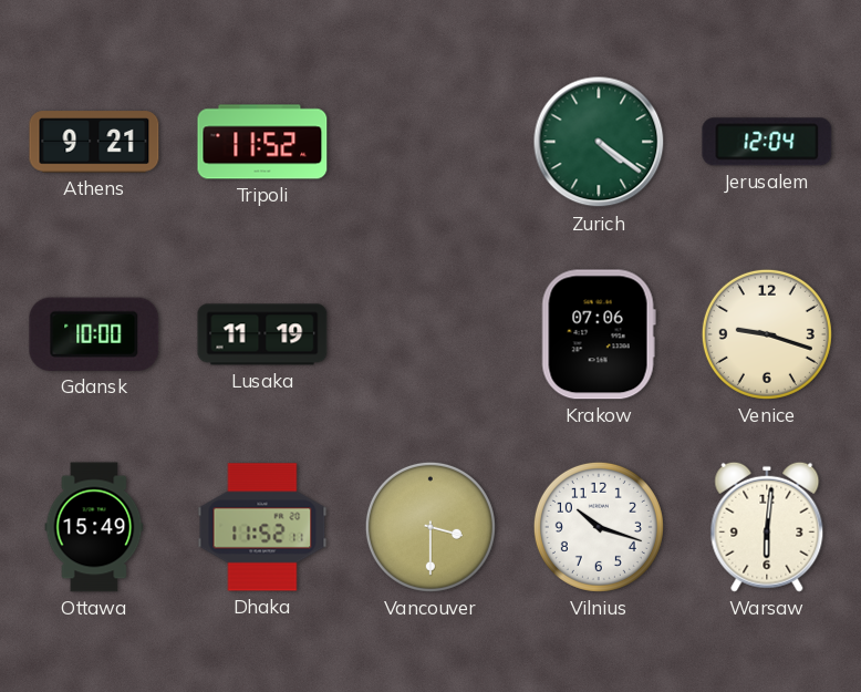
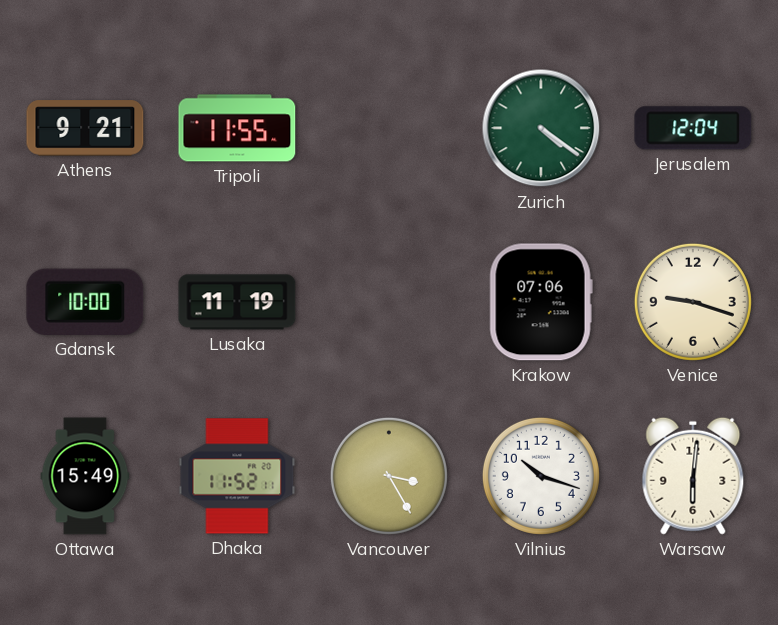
Tripoli: 11:52 -> 11:55 (237, 128)
Vancouver: 3:30 -> 3:25 (389, 476)
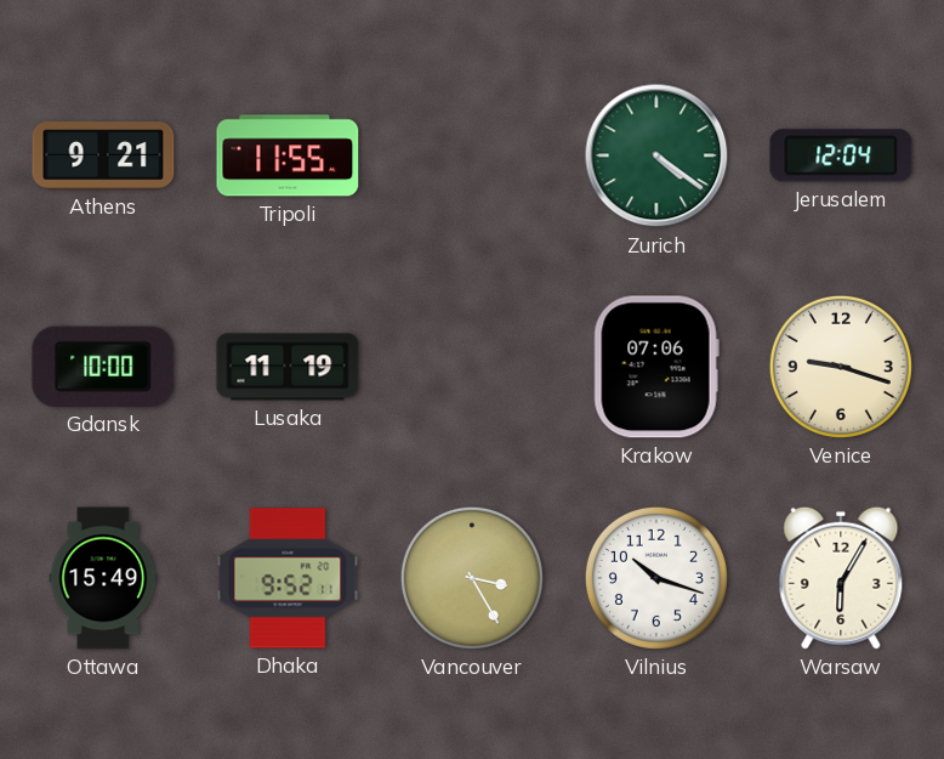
Dhaka: 11:52 -> 9:52 (288, 578)
Warsaw: 6:01 -> 6:05 (841, 578)
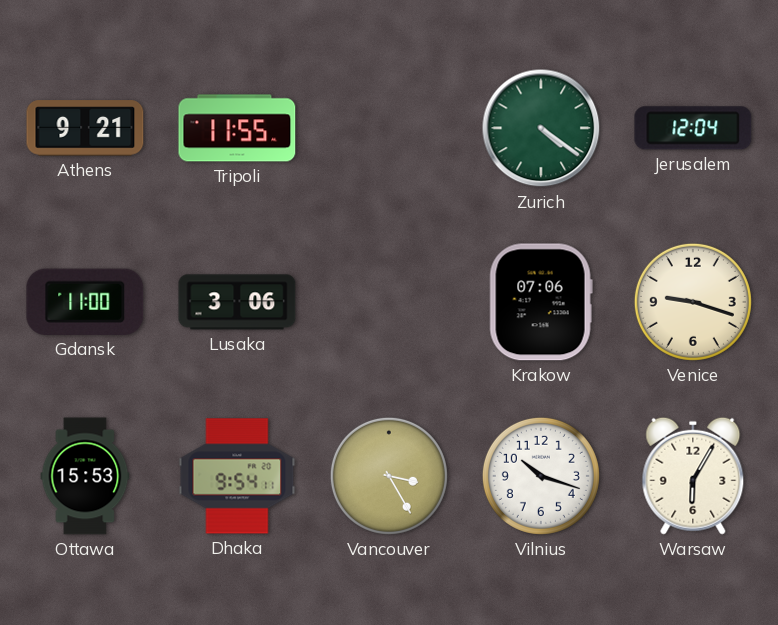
Gdansk: 10:00 -> 11:00 (85, 302)
Lusaka: 11:19 -> 3:06 (237, 302)
Ottawa: 15:49 -> 15:53 (85, 476)
Dhaka: 9:52 -> 9:54 (237, 476)
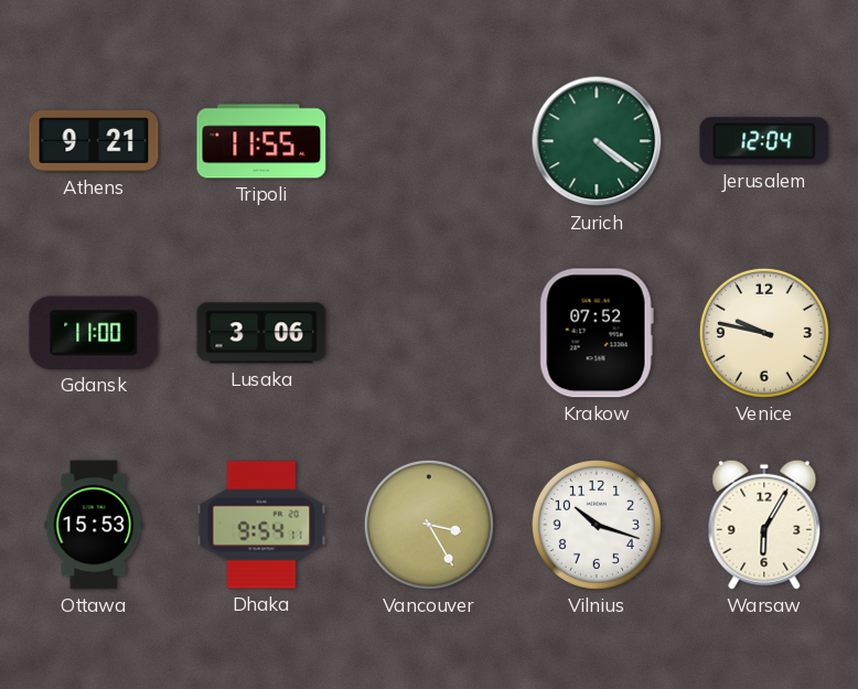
Krakow: 07:06 -> 07:52 (597, 333)
Venice: 9:18 -> 9:47 (764, 333)
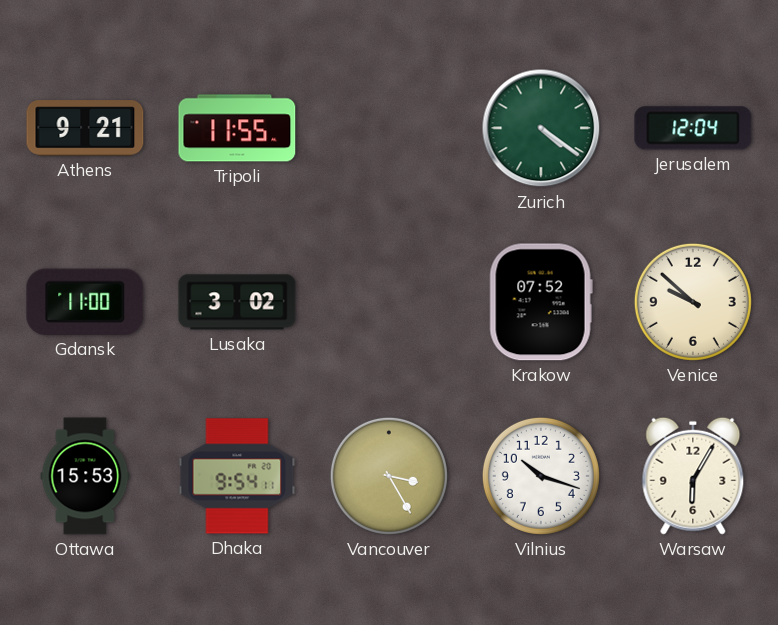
Lusaka: 3:06 -> 3:02 (237, 302)
Venice: 9:47 -> 9:52 (693, 302)
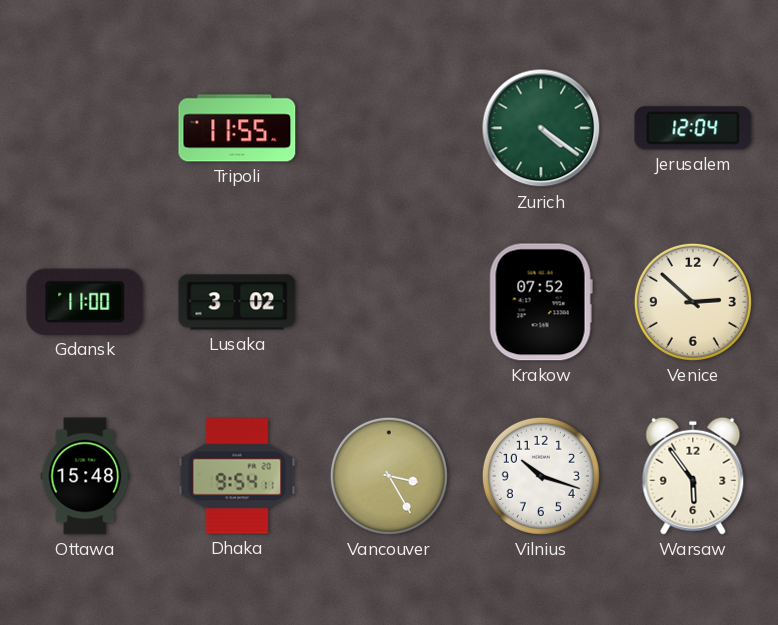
Athens: 9:21 -> none (85, 128)
Venice: 9:52 -> 2:52 (693, 302)
Ottawa: 15:53 -> 15:48 (85, 476)
Warsaw: 6:05 -> 5:54 (693, 476)
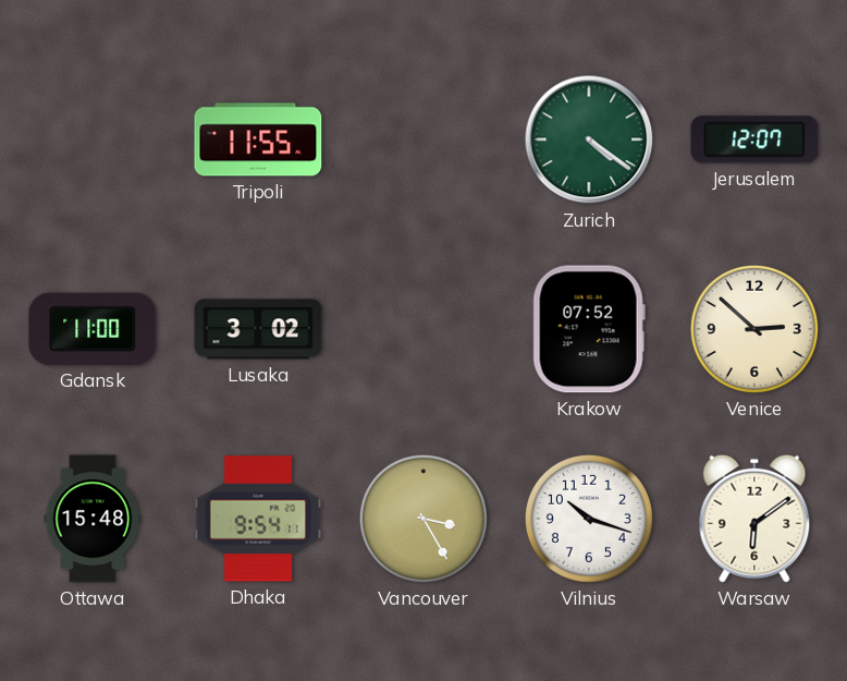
Jerusalem: 12:04 -> 12:07 (754, 139)
Warsaw: 5:54 -> 6:09 (754, 519)
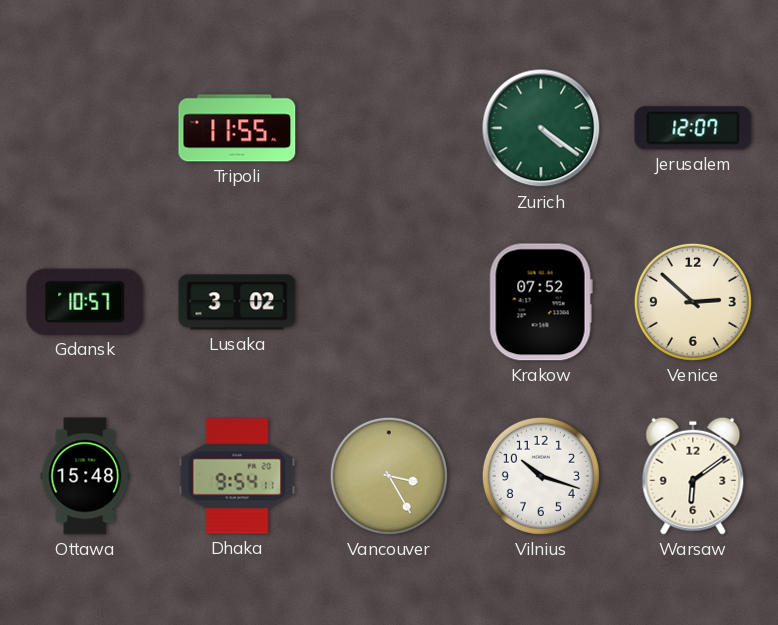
Gdansk: 11:00 -> 10:57 (85, 302)
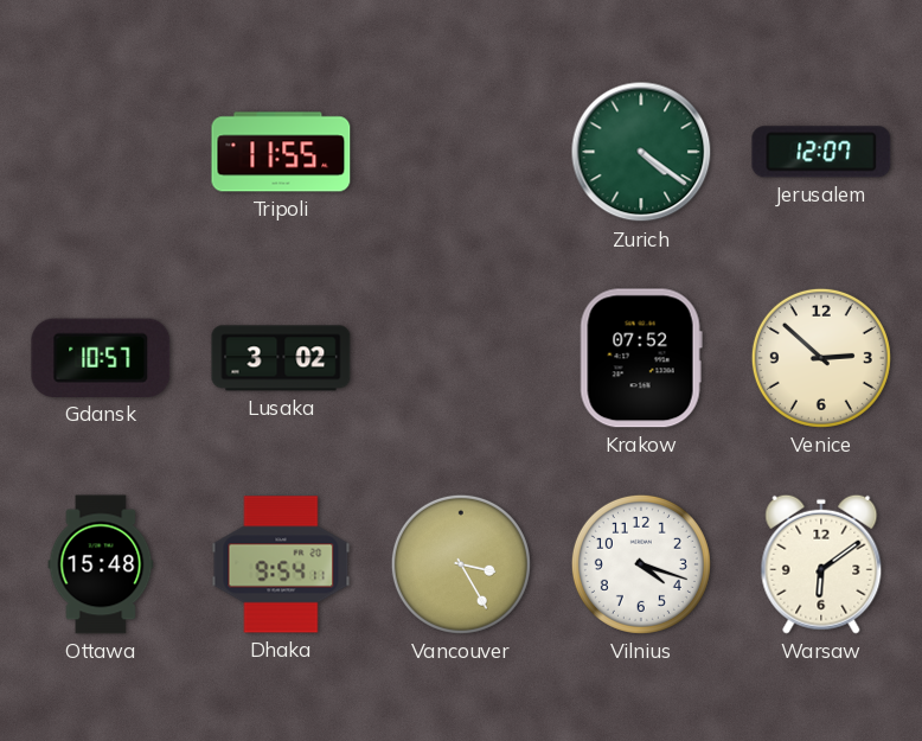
Vilnius: 10:18 -> 4:18 (641, 564)
